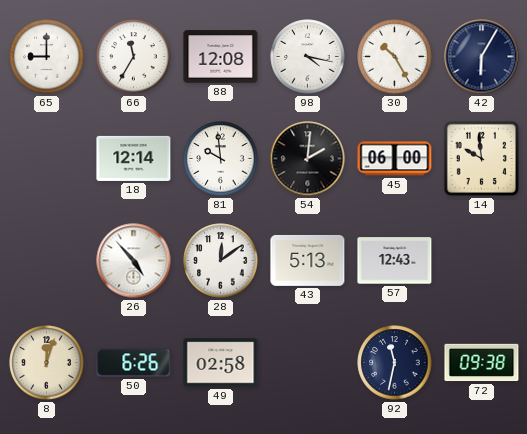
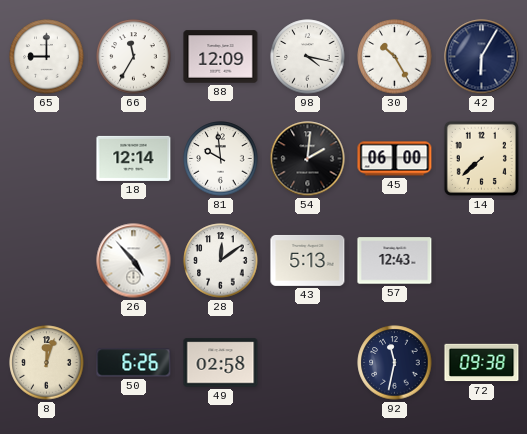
88: 12:08 -> 12:09 (221, 57)
14: 9:59 -> 7:38 (481, 158)
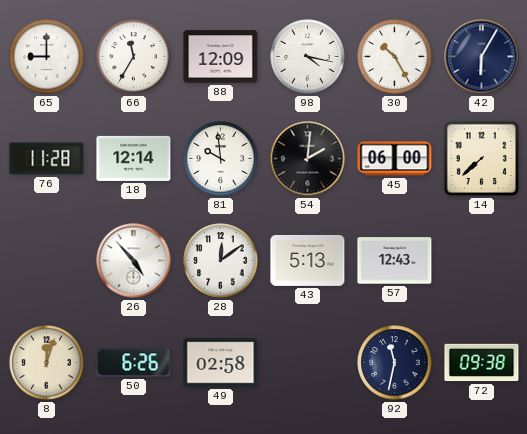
76: none -> 11:28 (47, 159)
